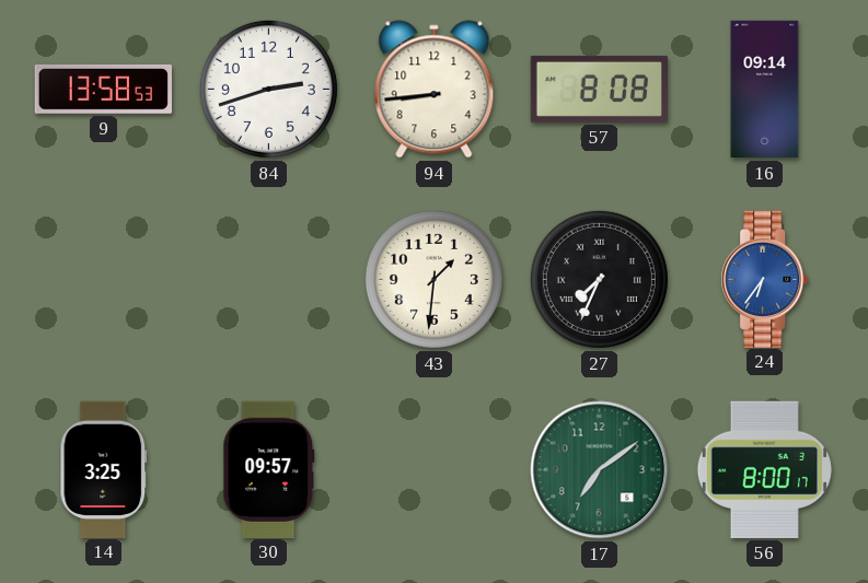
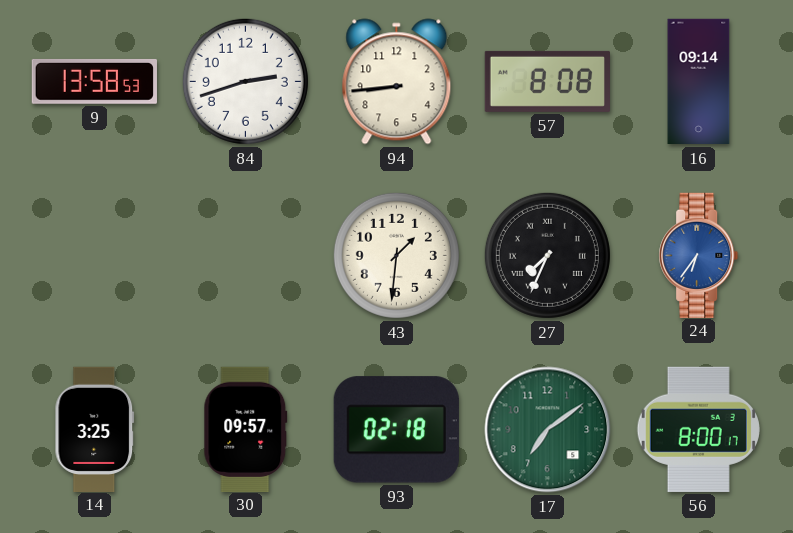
93: none -> 02:18 (396, 430)
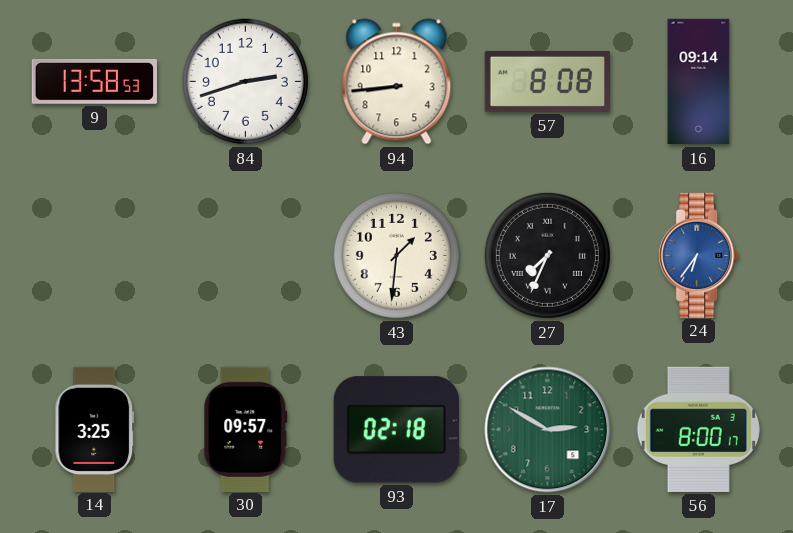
17: 7:09 -> 2:50 (548, 430)
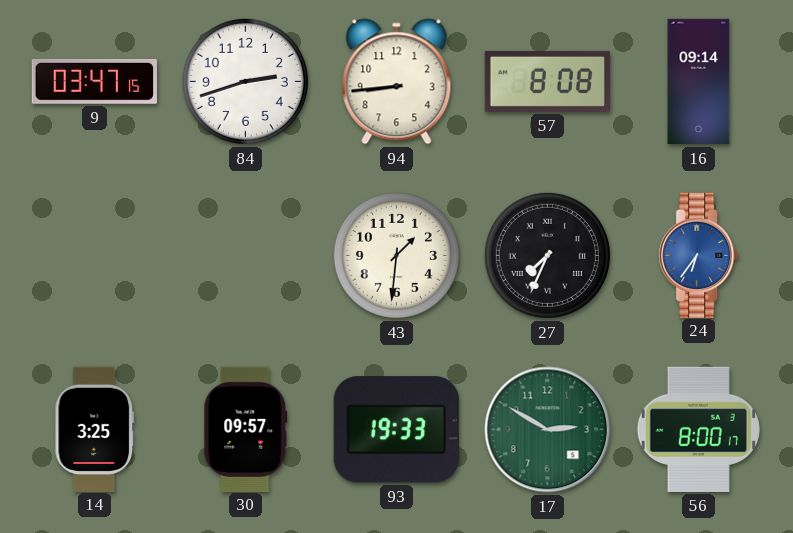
9: 13:58 -> 03:47 (94, 81)
93: 02:18 -> 19:33 (396, 430)
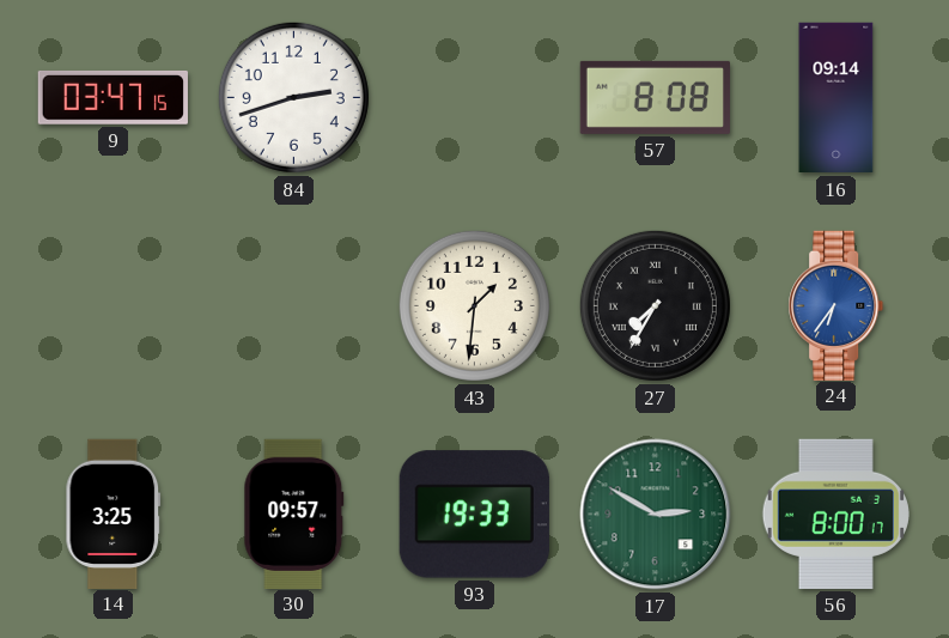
94: 8:44 -> none (397, 82)
27: 7:34 -> 7:35 (655, 305)
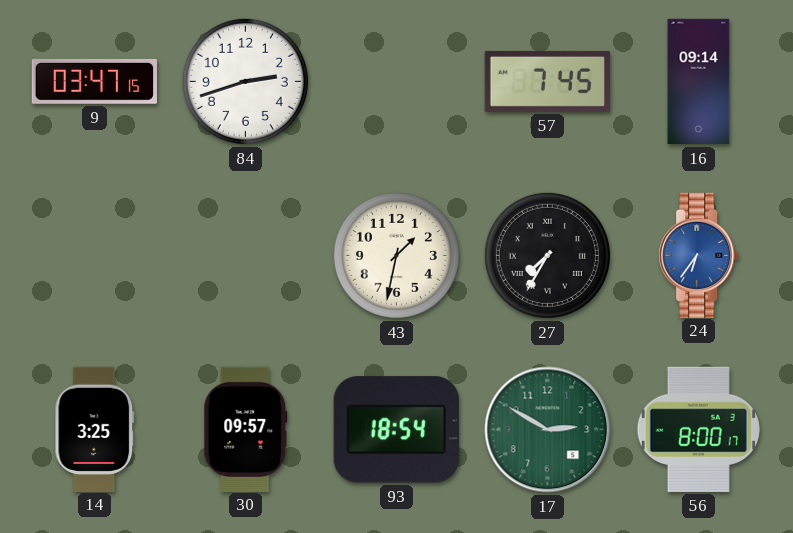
57: 8:08 -> 7:45 (547, 81)
43: 1:31 -> 1:32 (396, 255)
93: 19:33 -> 18:54 (396, 430)
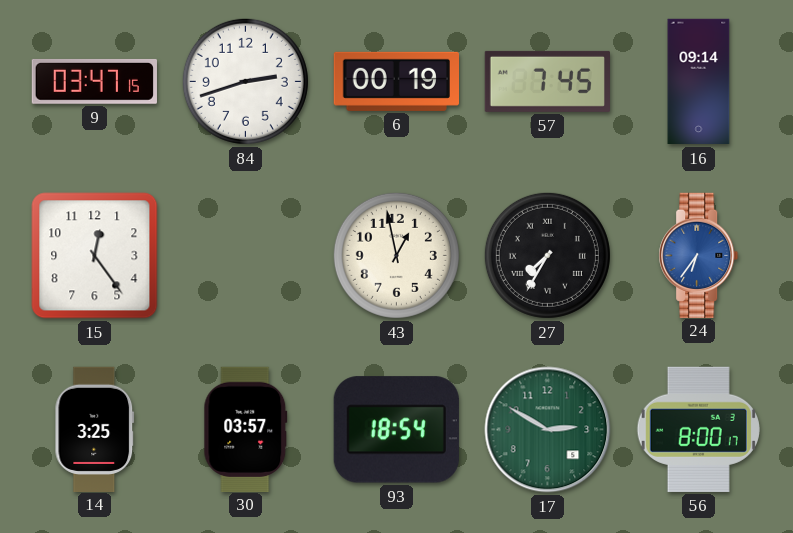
6: none -> 00:19 (396, 81)
15: none -> 12:24 (95, 256)
43: 1:32 -> 12:58 (396, 255)
30: 09:57 -> 03:57 (246, 429)
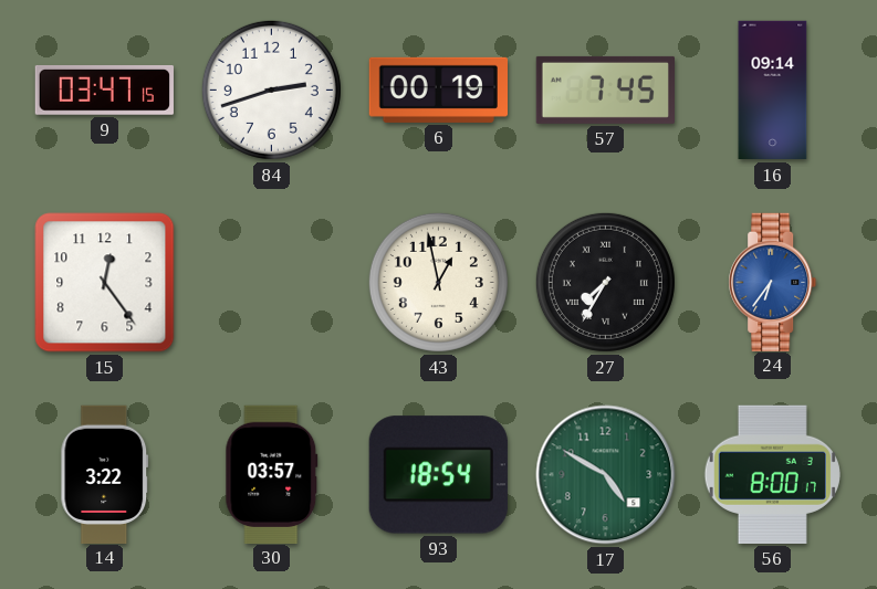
14: 3:25 -> 3:22 (105, 474)
17: 2:50 -> 4:50 (606, 475)
